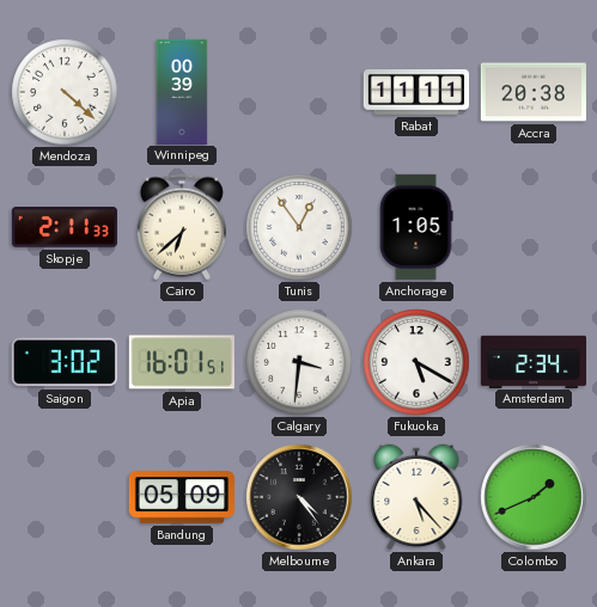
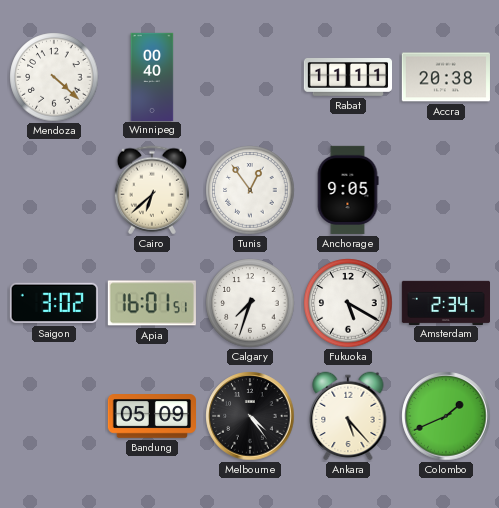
Winnipeg: 00:39 -> 00:40 (152, 76)
Skopje: 2:11 -> none (63, 227)
Anchorage: 1:05 -> 9:05 (348, 190)
Calgary: 3:31 -> 7:33 (250, 303)
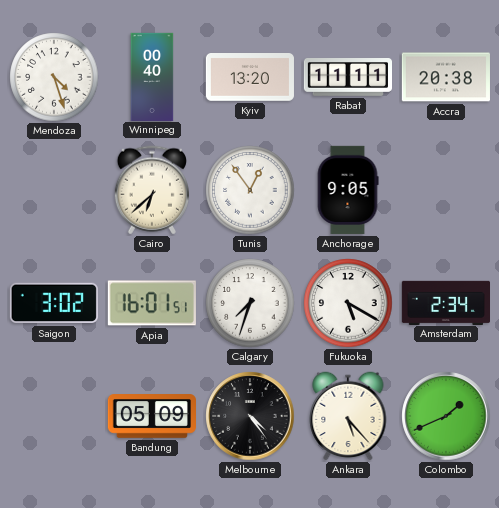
Mendoza: 4:22 -> 4:27 (54, 77)
Kyiv: none -> 13:20 (250, 78)
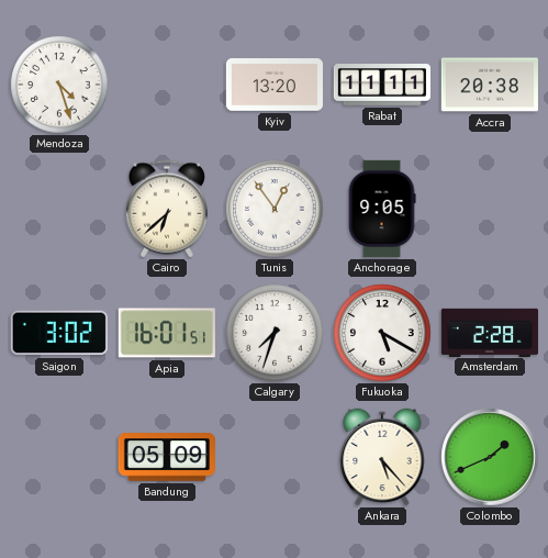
Winnipeg: 00:40 -> none (152, 76)
Amsterdam: 2:34 -> 2:28 (489, 332)
Melbourne: 4:24 -> none (250, 416)
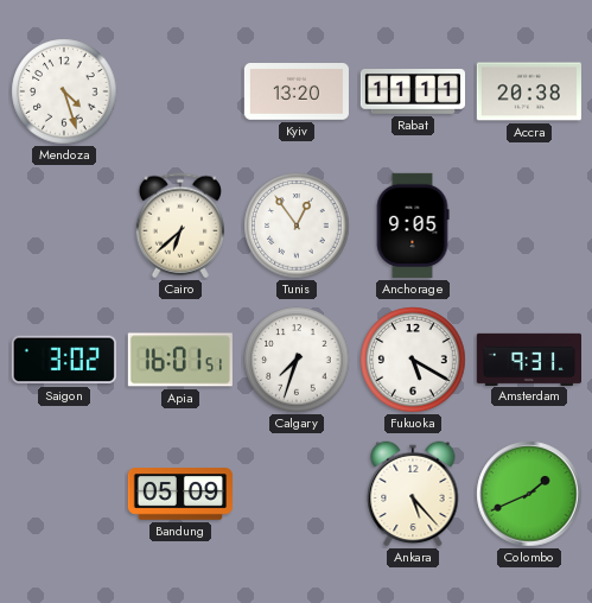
Amsterdam: 2:28 -> 9:31 (528, 358)
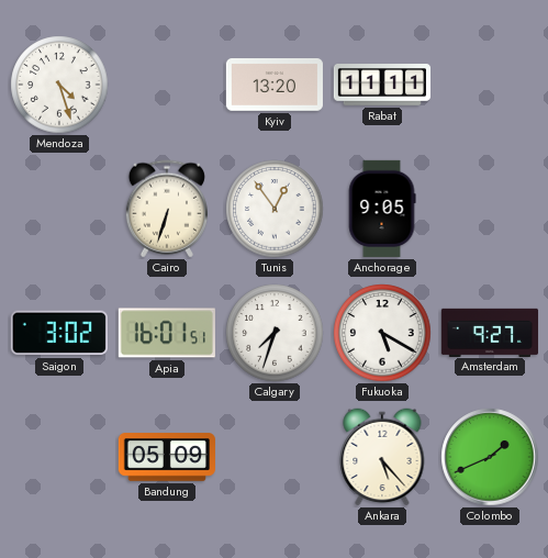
Accra: 20:38 -> none (529, 91)
Cairo: 6:38 -> 6:33 (167, 209)
Amsterdam: 9:31 -> 9:27 (489, 332)
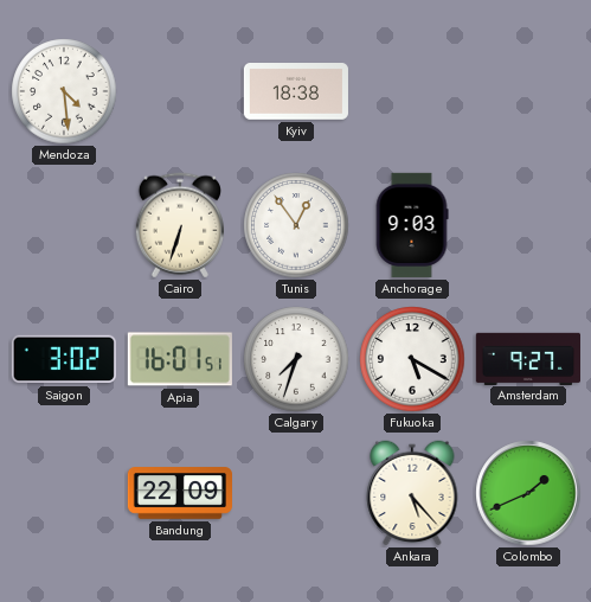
Mendoza: 4:27 -> 4:29 (64, 91)
Kyiv: 13:20 -> 18:38 (296, 92)
Rabat: 11:11 -> none (381, 86)
Anchorage: 9:05 -> 9:03 (412, 225)
Bandung: 05:09 -> 22:09 (179, 493)
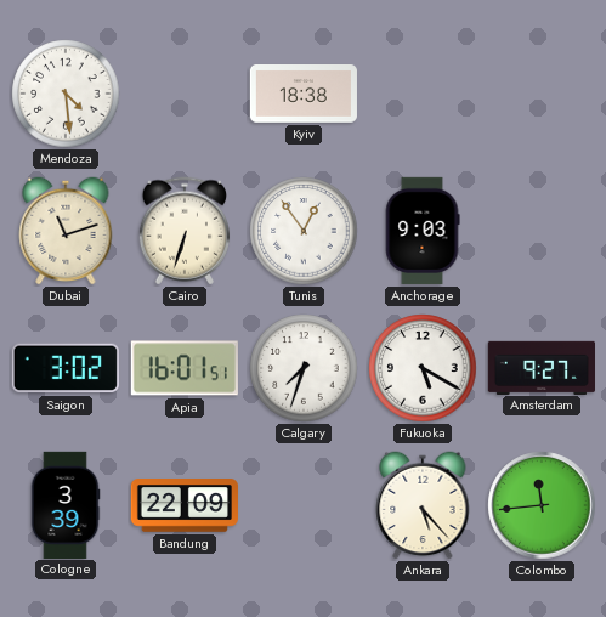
Dubai: none -> 11:12 (66, 231)
Cologne: none -> 3:39 (66, 504)
Colombo: 1:41 -> 11:44 (542, 505)
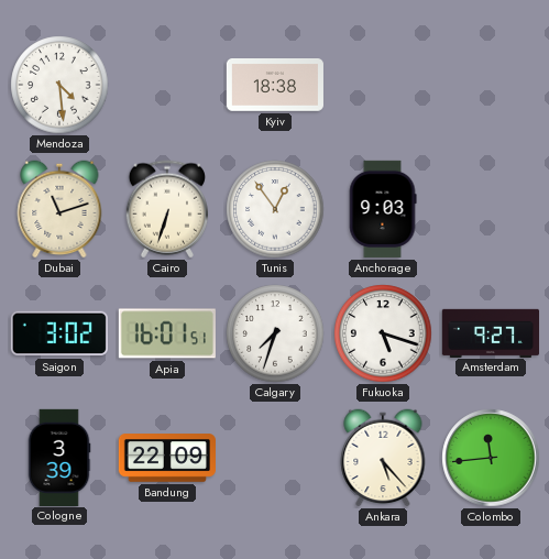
Fukuoka: 5:20 -> 5:18 (383, 333)
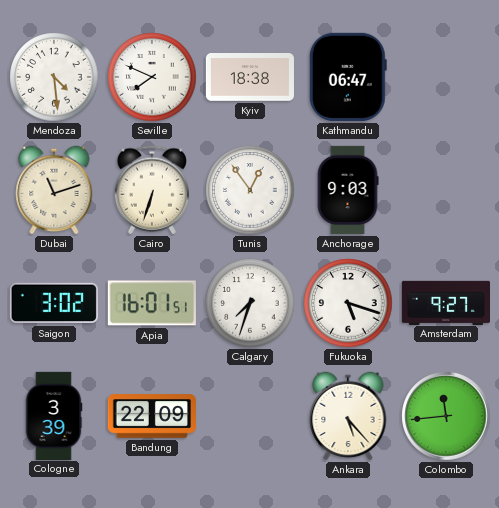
Seville: none -> 7:49 (152, 77)
Kathmandu: none -> 06:47 (348, 77)
